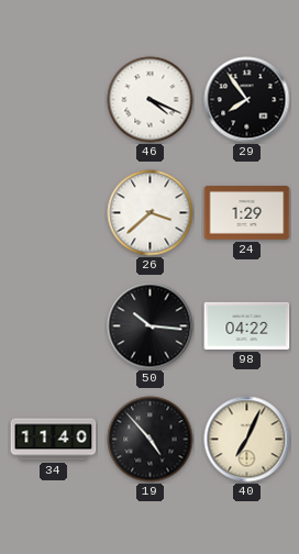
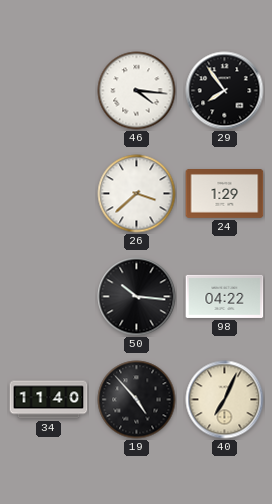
46: 4:19 -> 4:16 (137, 91)
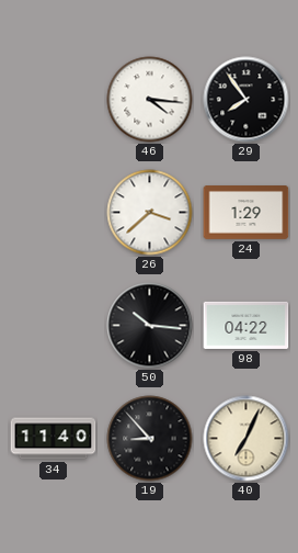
19: 4:53 -> 8:53 (150, 439)
